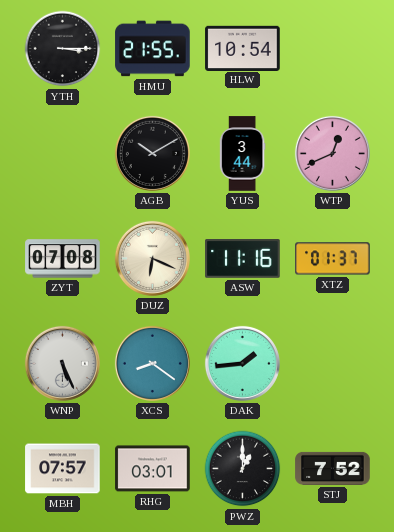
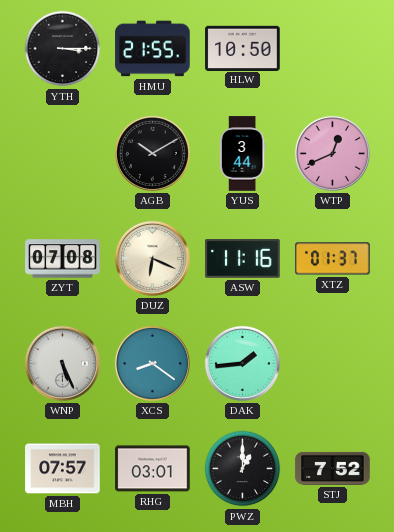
HLW: 10:54 -> 10:50 (243, 48)
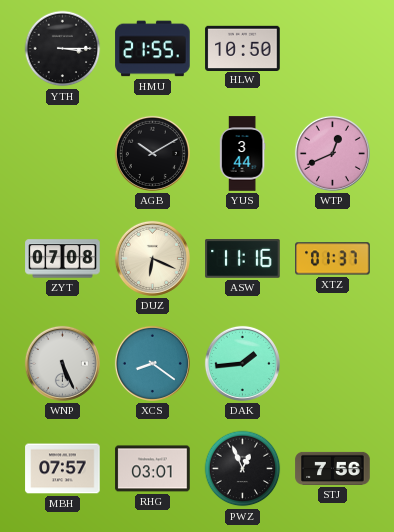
PWZ: 1:00 -> 12:56 (243, 469)
STJ: 7:52 -> 7:56 (333, 468)
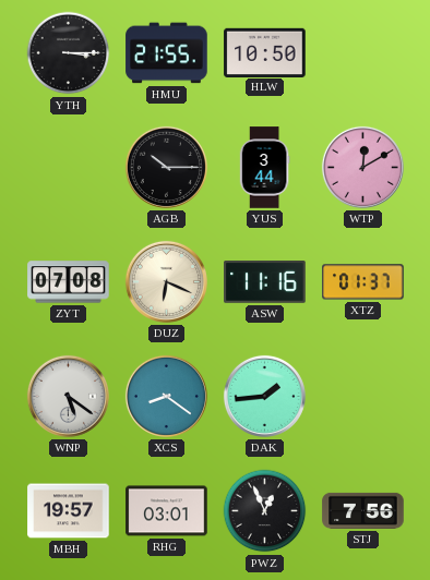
AGB: 10:10 -> 10:15 (166, 167)
WTP: 12:41 -> 12:10 (362, 167)
WNP: 5:26 -> 5:21 (68, 396)
MBH: 07:57 -> 19:57 (69, 511)
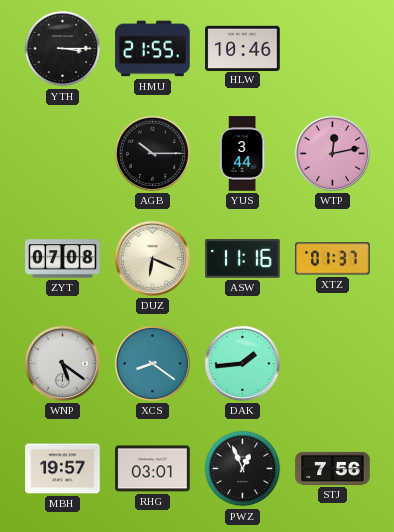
HLW: 10:50 -> 10:46 (243, 48)
WTP: 12:10 -> 12:13 (332, 153)
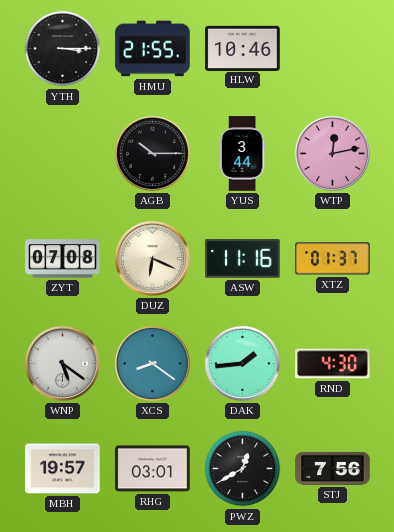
RND: none -> 4:30 (333, 364)
PWZ: 12:56 -> 12:40 (243, 469)
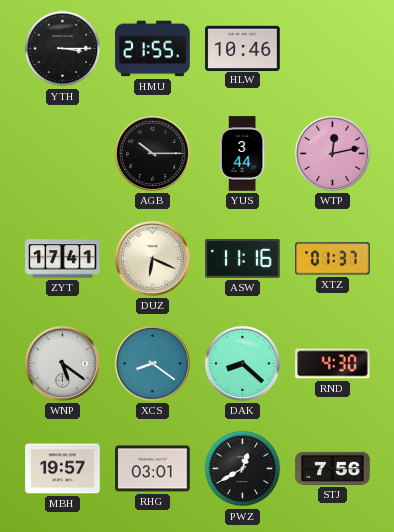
ZYT: 07:08 -> 17:41 (63, 259)
DAK: 1:44 -> 8:22 (242, 363)
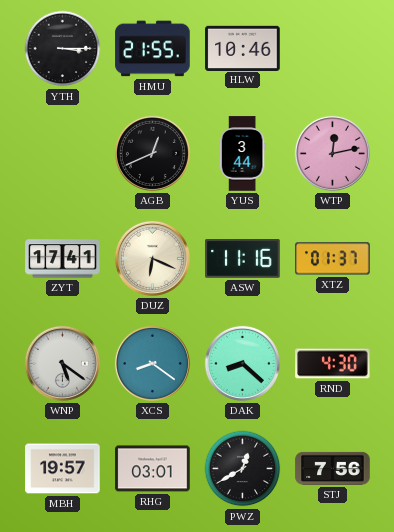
AGB: 10:15 -> 12:41 (152, 153)
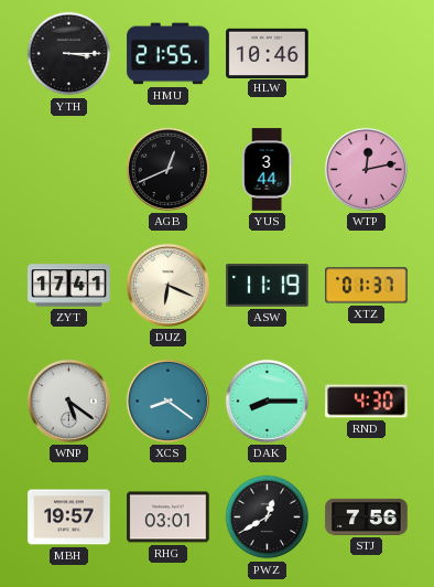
ASW: 11:16 -> 11:19 (268, 286)
DAK: 8:22 -> 8:15 (267, 401)
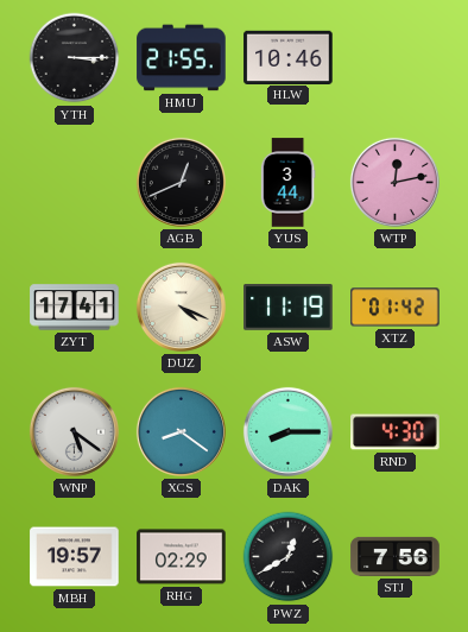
DUZ: 6:19 -> 4:19 (181, 306)
XTZ: 01:37 -> 01:42 (396, 308)
RHG: 03:01 -> 02:29 (182, 557)
